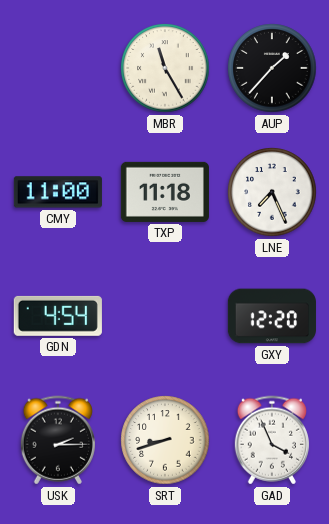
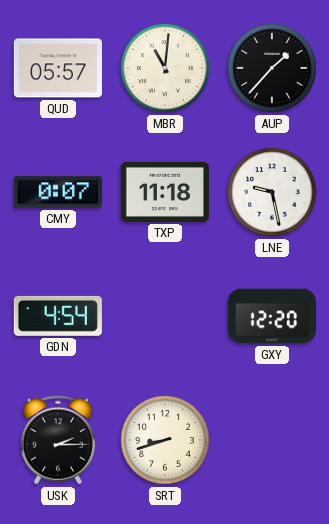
QUD: none -> 05:57 (58, 68)
MBR: 11:25 -> 11:01 (165, 68)
CMY: 11:00 -> 0:07 (58, 192)
LNE: 7:26 -> 9:28 (272, 192)
GAD: 3:56 -> none (272, 440)
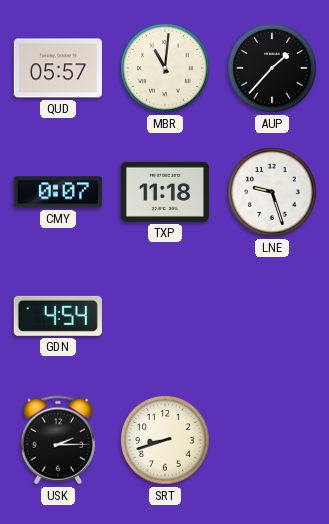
LNE: 9:28 -> 9:27 (272, 192)
GXY: 12:20 -> none (272, 316)
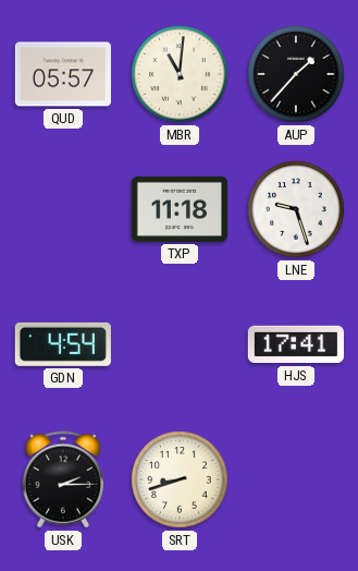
CMY: 0:07 -> none (58, 192)
HJS: none -> 17:41 (296, 344)
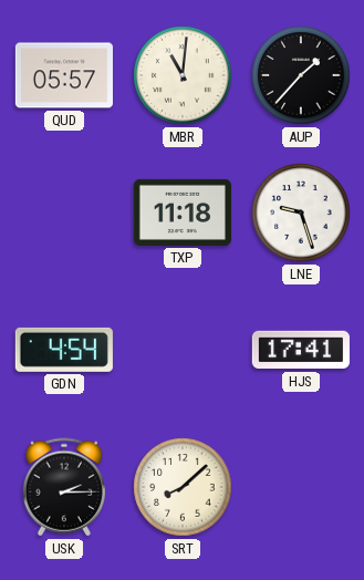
SRT: 8:42 -> 8:08 (183, 487)
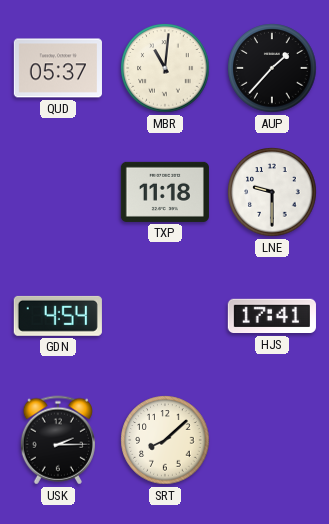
QUD: 05:57 -> 05:37 (58, 68)
LNE: 9:27 -> 9:30 (272, 192)
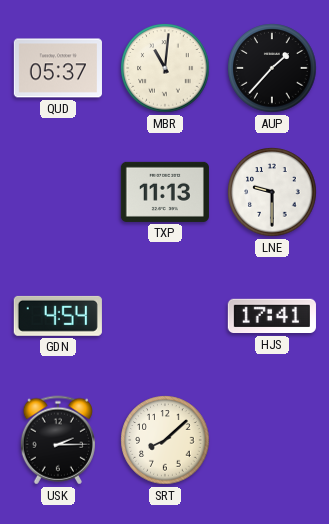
TXP: 11:18 -> 11:13 (165, 192)
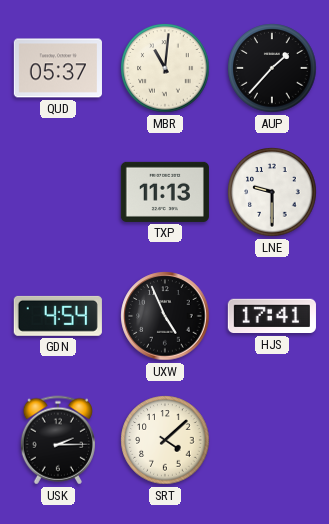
UXW: none -> 4:56 (165, 316)
SRT: 8:08 -> 4:08 (165, 440)
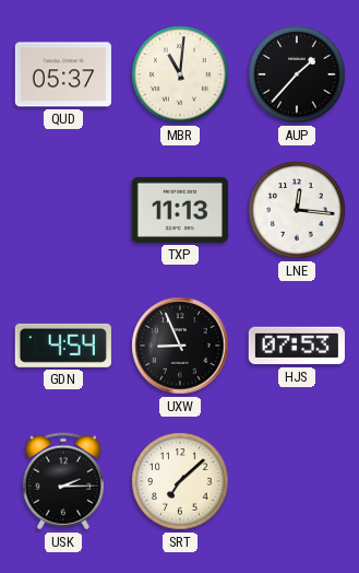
LNE: 9:30 -> 12:16 (297, 210)
UXW: 4:56 -> 8:56 (180, 346)
HJS: 17:41 -> 07:53 (297, 346)
SRT: 4:08 -> 7:08 (180, 481)
